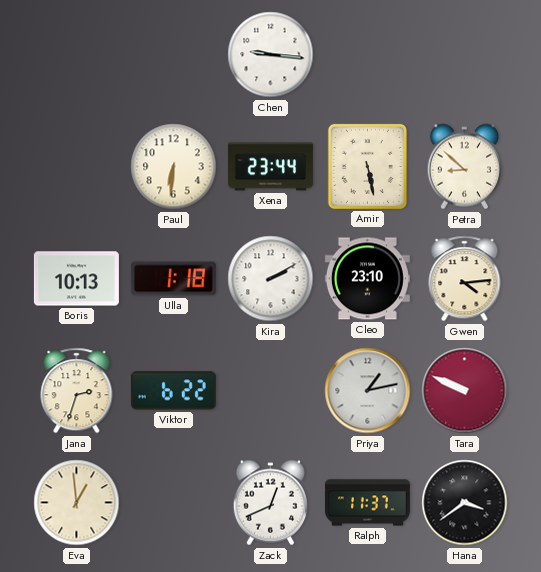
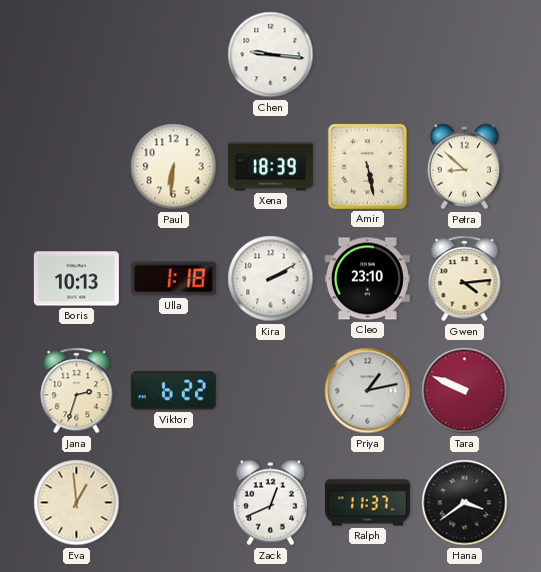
Xena: 23:44 -> 18:39 (270, 167)
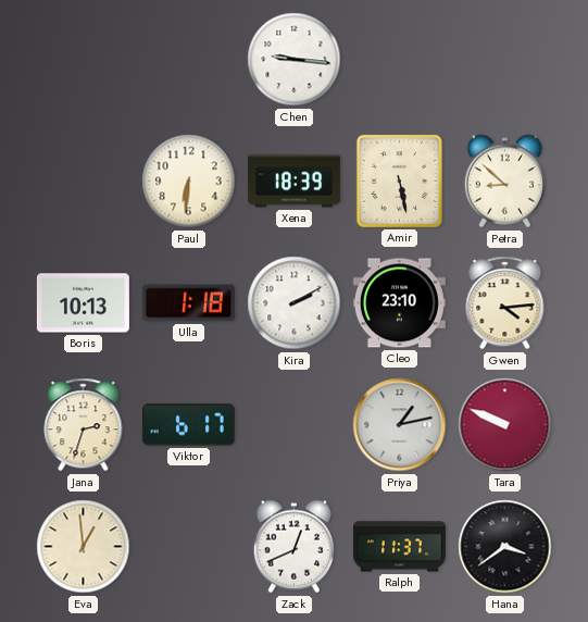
Viktor: 6:22 -> 6:17 (188, 425)
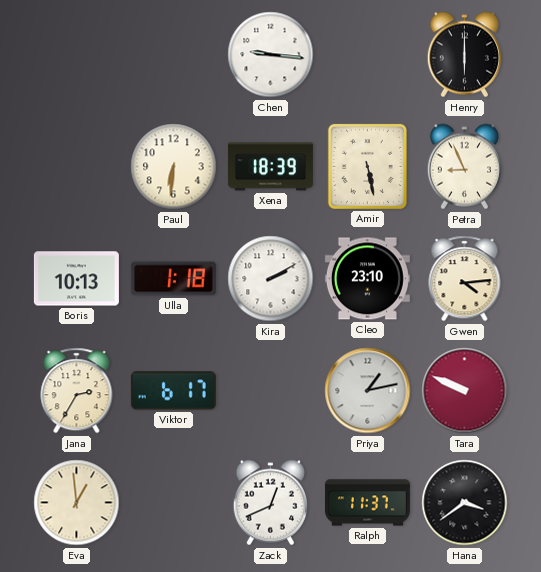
Henry: none -> 6:00 (464, 55)
Petra: 8:52 -> 8:56 (464, 167)
Jana: 2:33 -> 2:35 (77, 391)
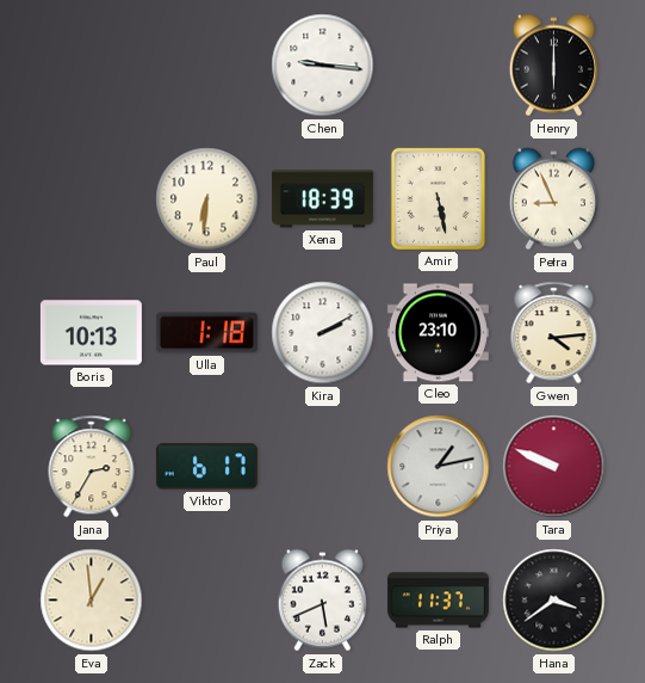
Zack: 12:41 -> 5:41 (322, 601)
